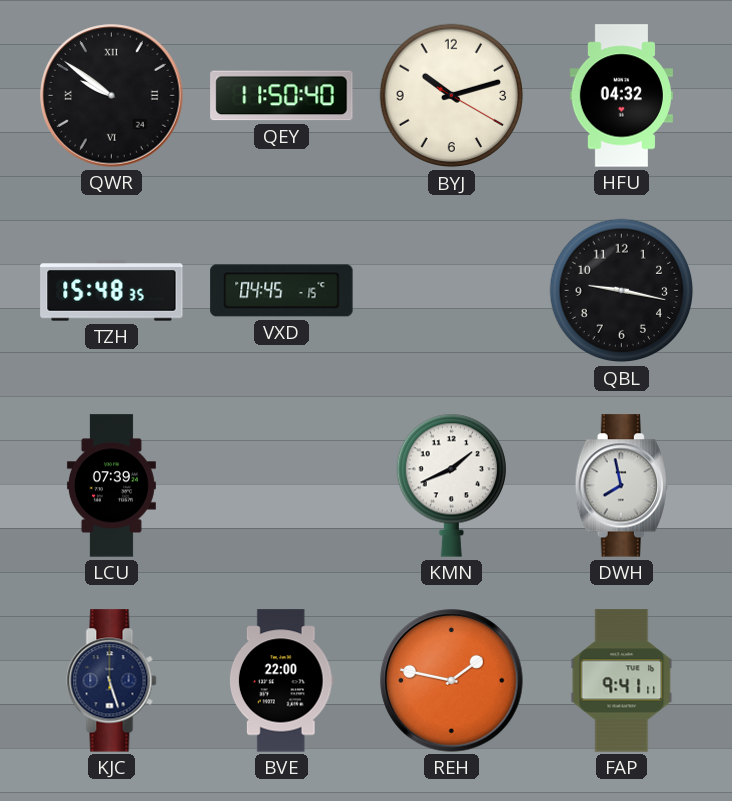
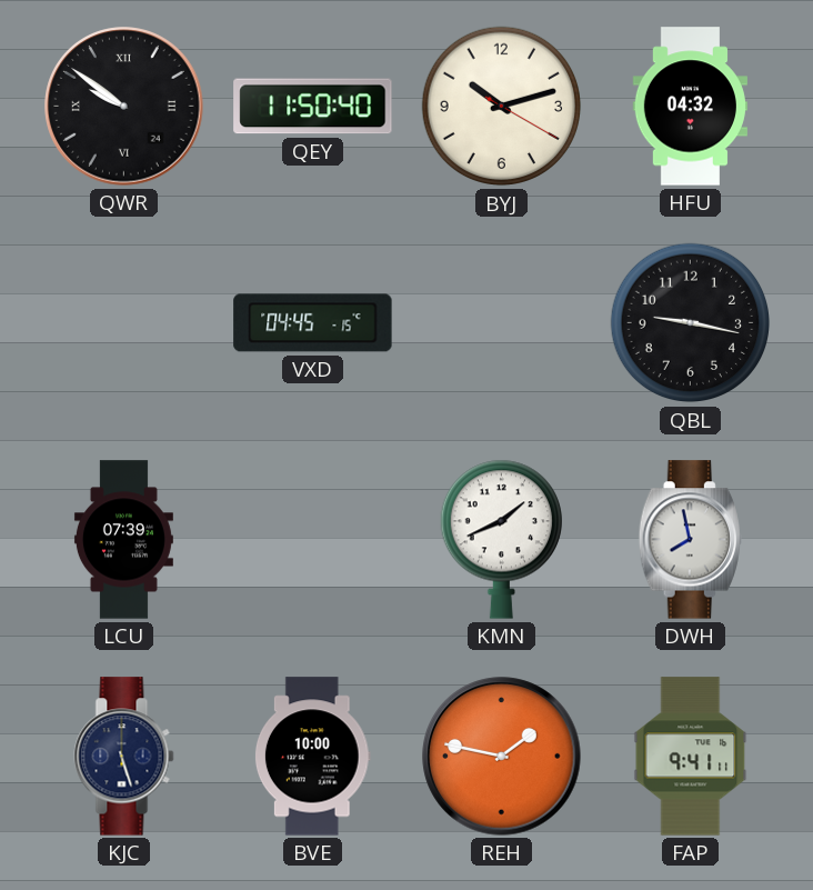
TZH: 15:48 -> none (112, 291)
BVE: 22:00 -> 10:00 (312, 757)
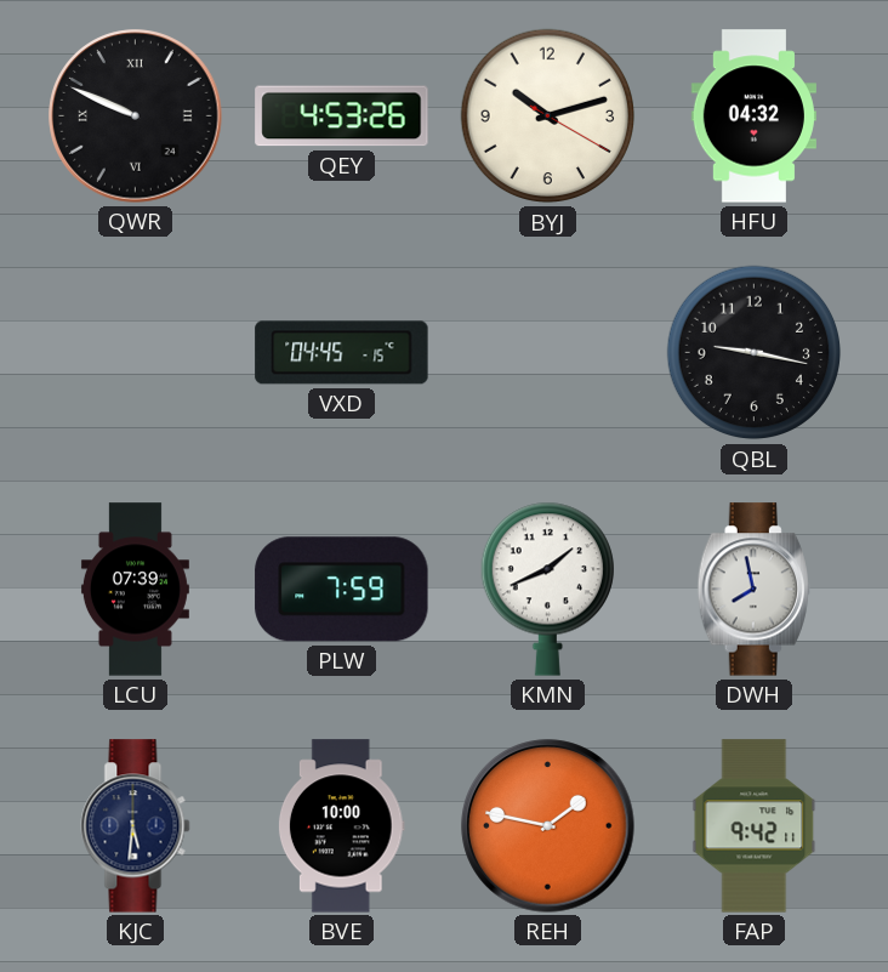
QWR: 9:51 -> 9:49 (136, 116)
QEY: 11:50 -> 4:53 (342, 116)
PLW: none -> 7:59 (342, 590)
KJC: 5:27 -> 5:31 (136, 826)
FAP: 9:41 -> 9:42 (755, 826)
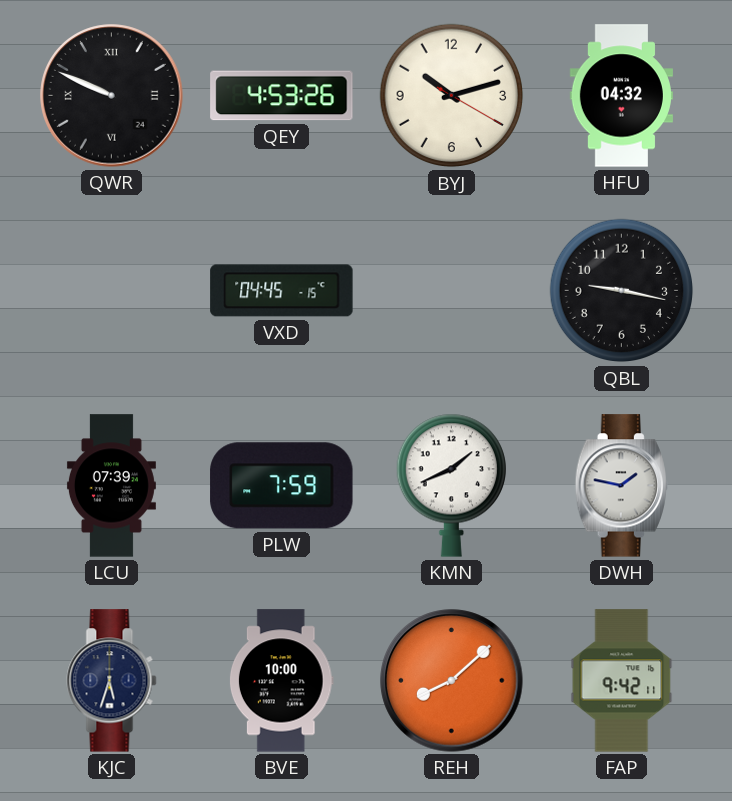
DWH: 7:58 -> 1:47 (621, 486)
KJC: 5:31 -> 5:33 (112, 681)
REH: 1:47 -> 8:08 (452, 681)
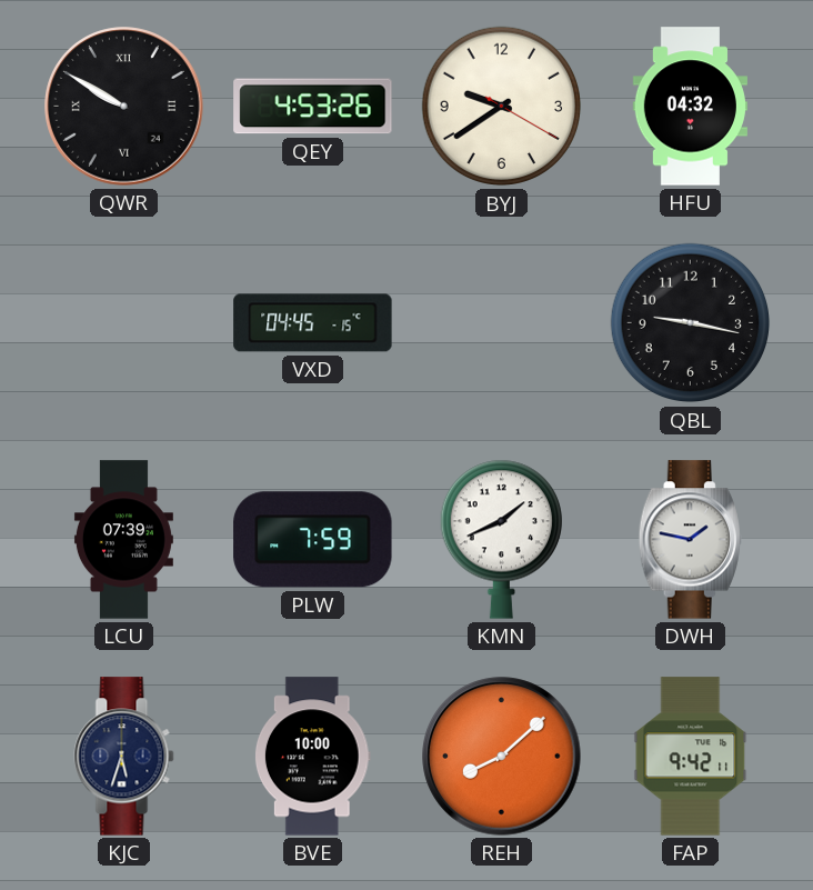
QWR: 9:49 -> 9:50 (124, 107)
BYJ: 10:12 -> 9:39 (502, 107)
